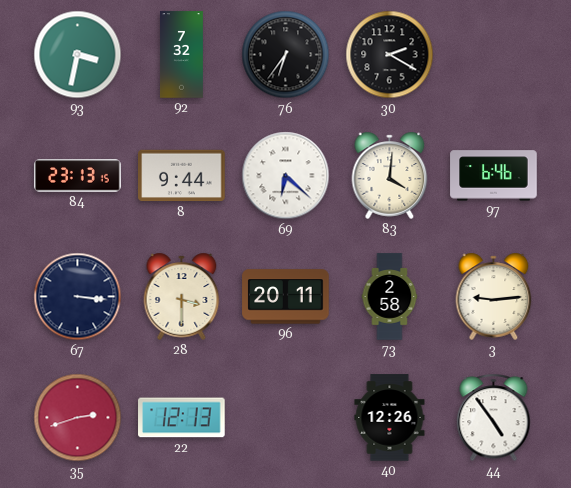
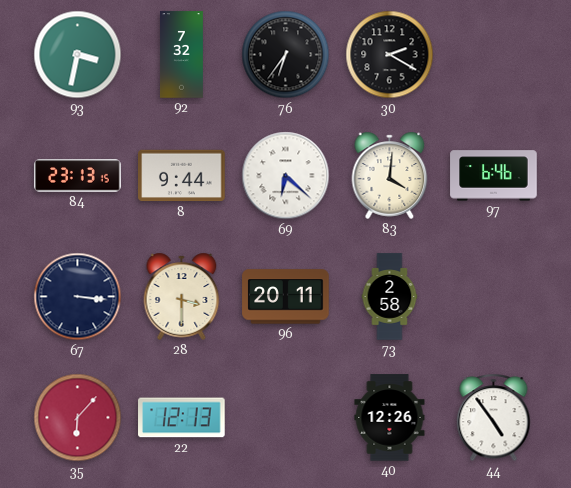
3: 9:14 -> none (494, 296)
35: 2:42 -> 6:07 (78, 418)
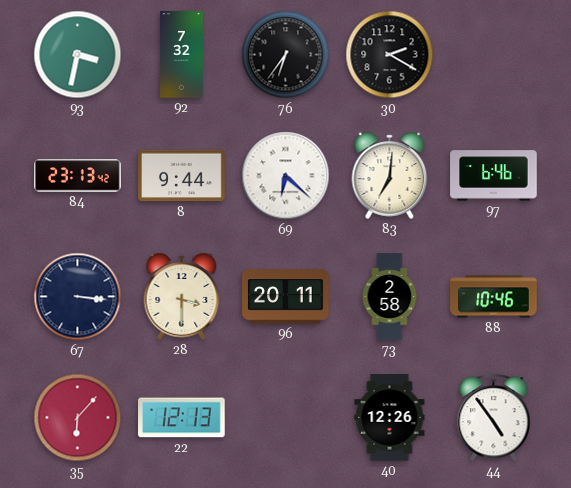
84: 23:13:15 -> 23:13:42 (78, 176)
83: 4:01 -> 7:01 (390, 175)
88: none -> 10:46 (494, 297)
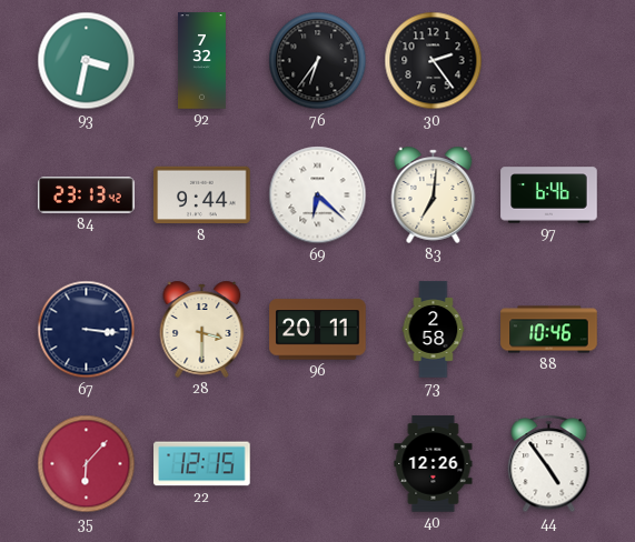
30: 2:20 -> 2:24 (434, 61)
22: 12:13 -> 12:15 (202, 464)
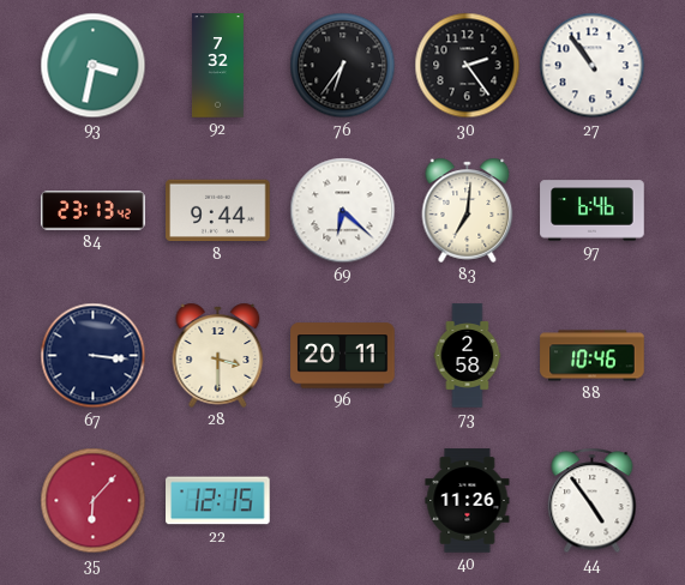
27: none -> 10:54 (593, 66)
40: 12:26 -> 11:26 (468, 501)
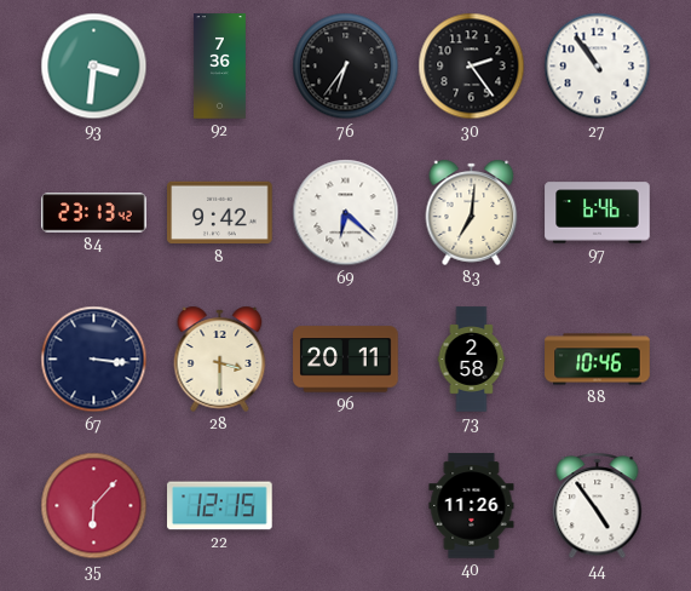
93: 3:32 -> 3:31 (94, 67)
92: 7:32 -> 7:36 (219, 67)
8: 9:44 -> 9:42 (220, 213)
